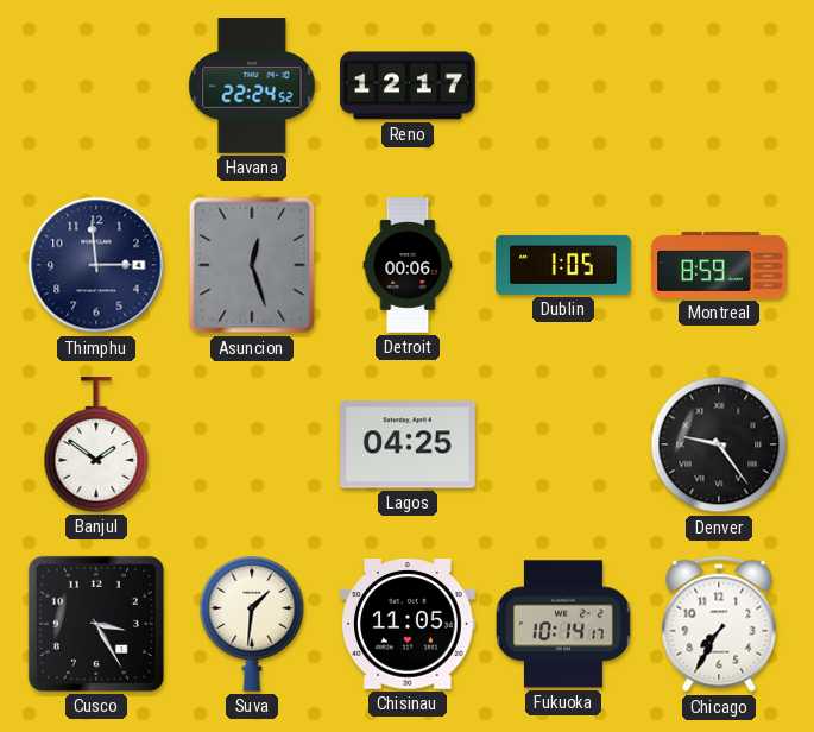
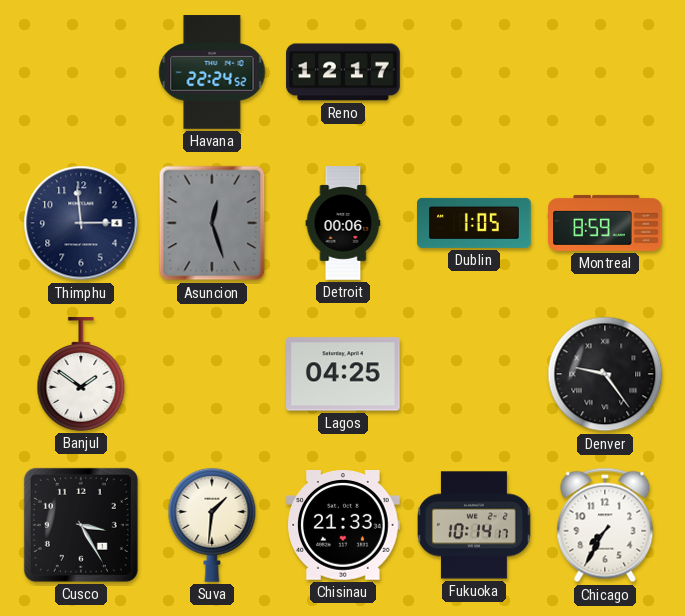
Chisinau: 11:05 -> 21:33 (343, 525)
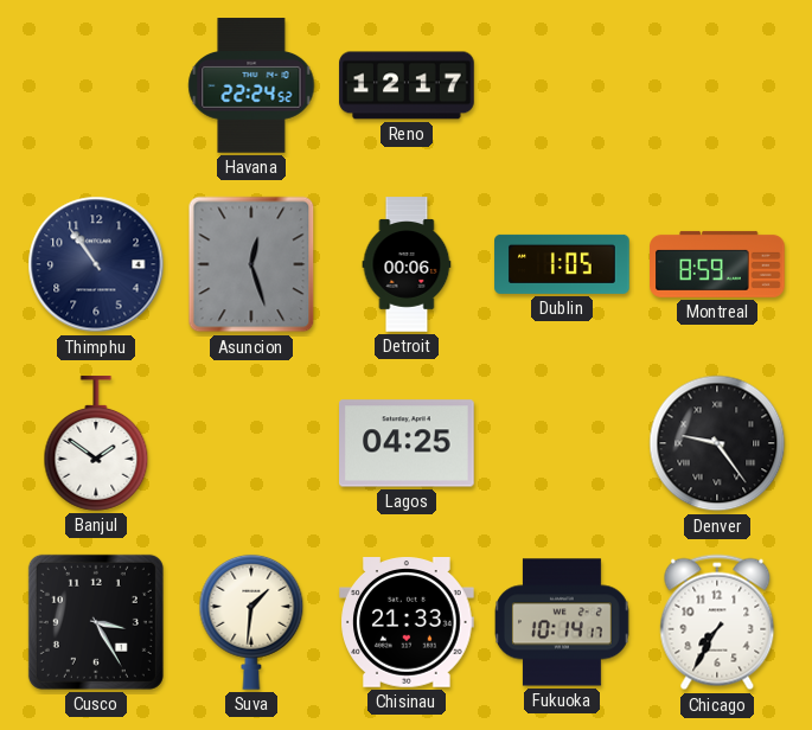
Thimphu: 2:59 -> 10:54 (96, 264)
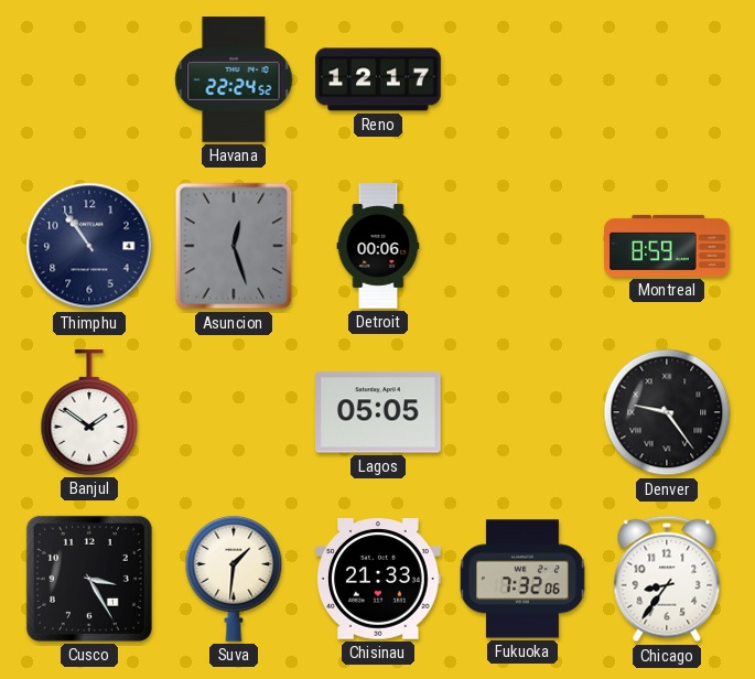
Dublin: 1:05 -> none (562, 264)
Lagos: 04:25 -> 05:05 (379, 412)
Fukuoka: 10:14 -> 7:32 (524, 579)
Chicago: 7:35 -> 8:36 (667, 579)
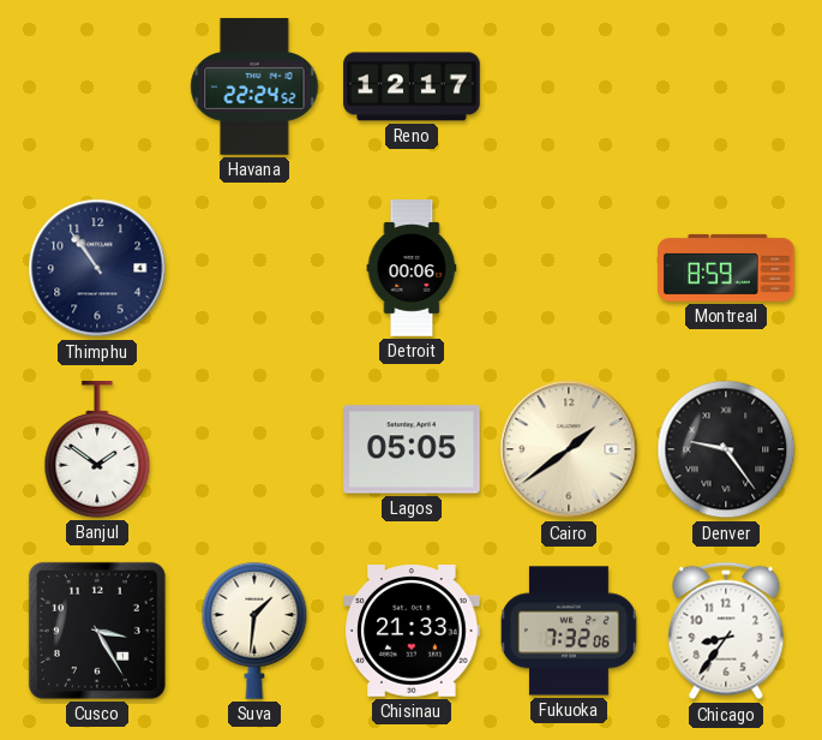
Asuncion: 12:27 -> none (234, 246)
Cairo: none -> 1:39 (569, 449)
